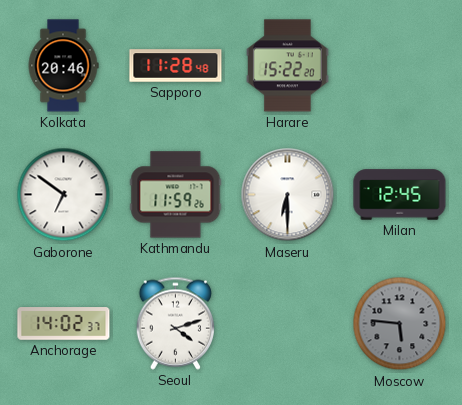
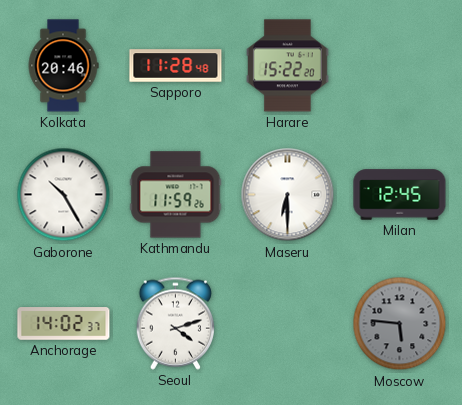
Gaborone: 6:51 -> 10:25 (64, 195)
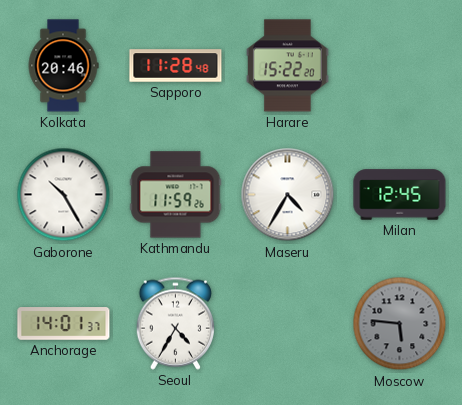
Maseru: 6:30 -> 4:35 (288, 195)
Anchorage: 14:02 -> 14:01 (64, 324)
Seoul: 4:12 -> 4:35 (175, 323)
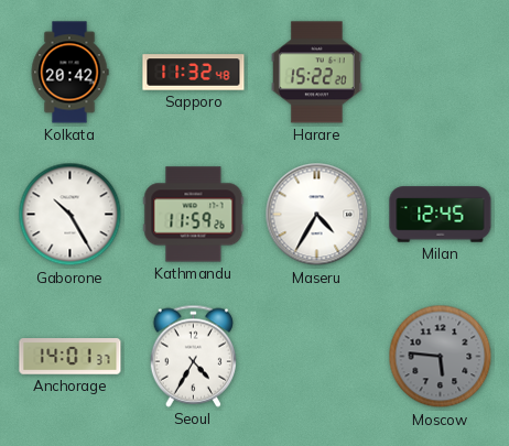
Kolkata: 20:46 -> 20:42 (69, 73)
Sapporo: 11:28 -> 11:32 (194, 73)
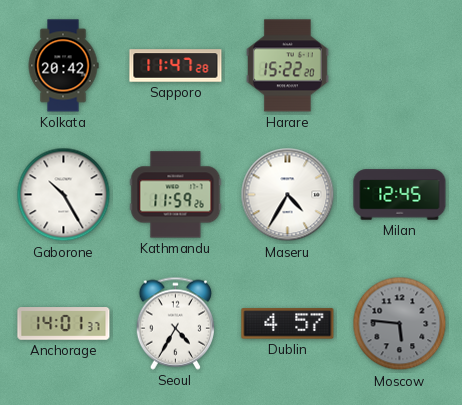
Sapporo: 11:32 -> 11:47 (176, 66)
Dublin: none -> 4:57 (288, 324)
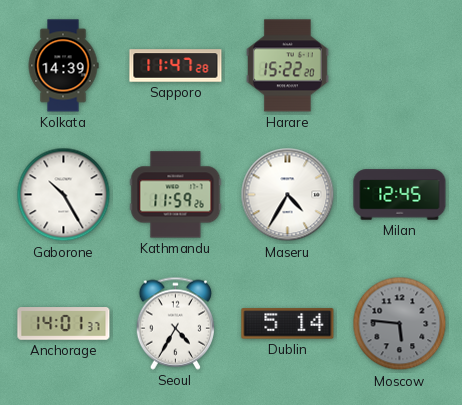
Kolkata: 20:42 -> 14:39 (63, 66)
Dublin: 4:57 -> 5:14 (288, 324)
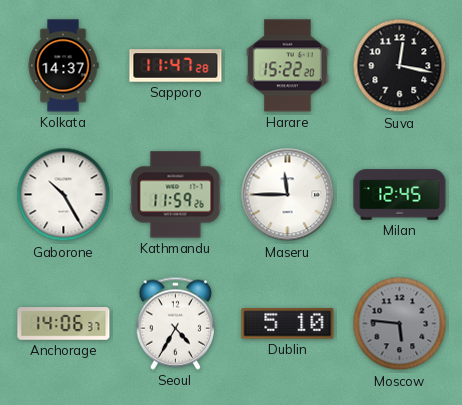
Kolkata: 14:39 -> 14:37 (63, 66)
Suva: none -> 12:17 (400, 66)
Maseru: 4:35 -> 11:45 (288, 195)
Anchorage: 14:01 -> 14:06 (64, 324)
Dublin: 5:14 -> 5:10 (288, 324)
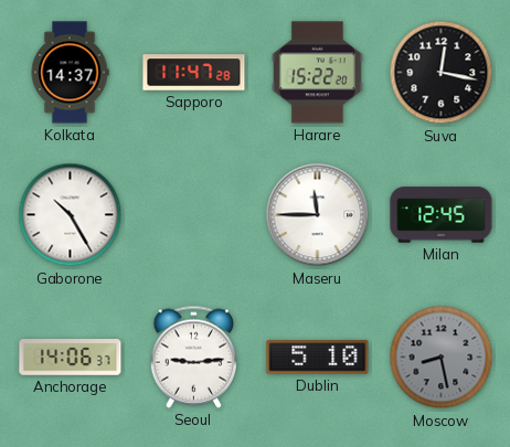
Kathmandu: 11:59 -> none (176, 195)
Seoul: 4:35 -> 9:14 (193, 356)
Moscow: 5:46 -> 8:28 (442, 358)
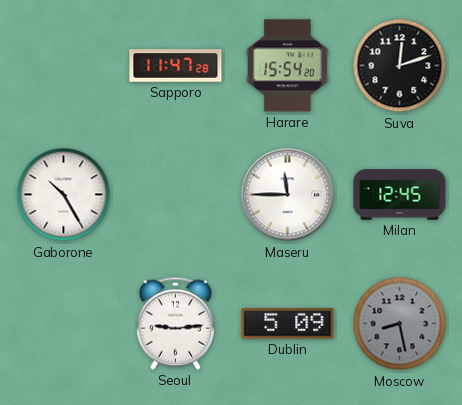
Kolkata: 14:37 -> none (70, 73)
Harare: 15:22 -> 15:54 (287, 66)
Suva: 12:17 -> 12:12 (400, 66)
Anchorage: 14:06 -> none (71, 358)
Dublin: 5:10 -> 5:09 (288, 324)
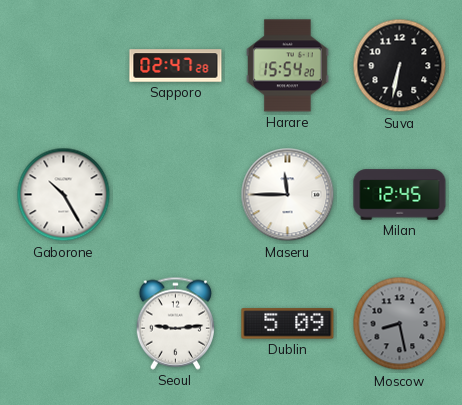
Sapporo: 11:47 -> 02:47 (176, 66)
Suva: 12:12 -> 6:32 (400, 66)
